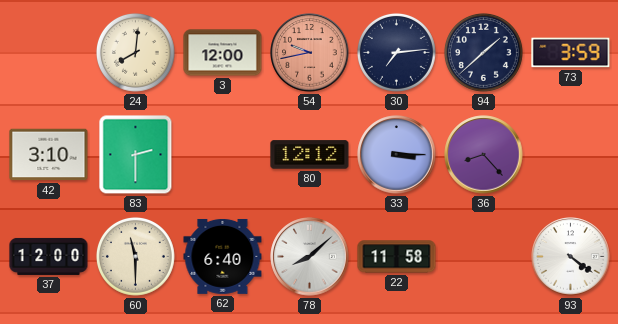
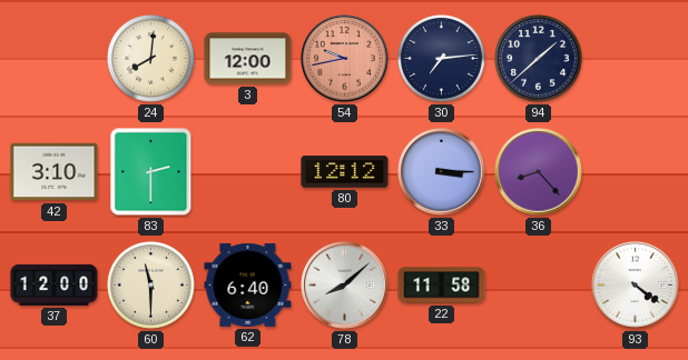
73: 3:59 -> none (571, 53)
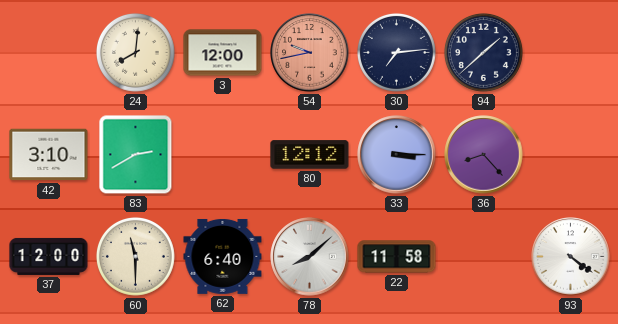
83: 2:30 -> 2:40 (136, 155)
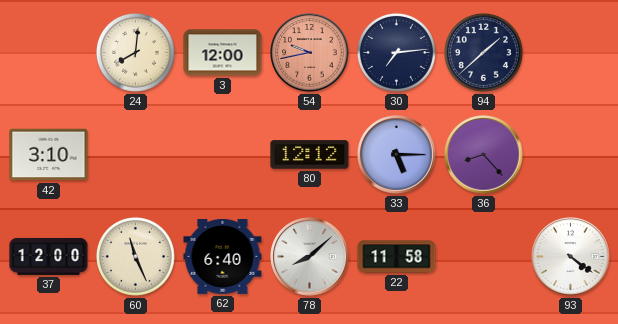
83: 2:40 -> none (136, 155)
33: 3:15 -> 5:15 (397, 155)
60: 11:30 -> 11:26 (135, 256)
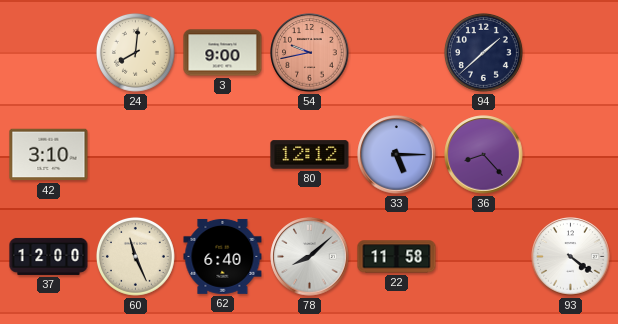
3: 12:00 -> 9:00 (223, 53)
30: 7:14 -> none (396, 52)
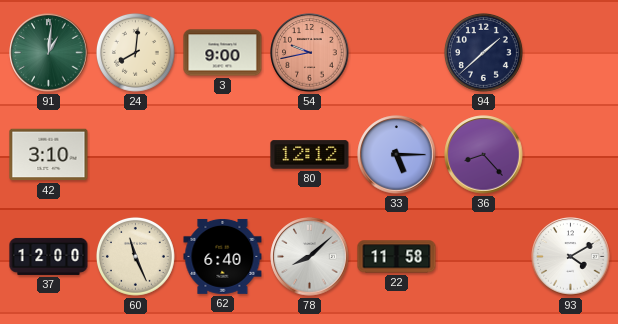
91: none -> 1:01 (49, 53)
93: 4:21 -> 4:10 (571, 257)
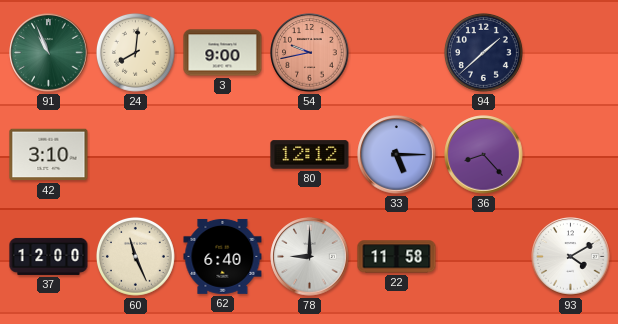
91: 1:01 -> 10:56 (49, 53)
78: 8:08 -> 9:00 (310, 257)
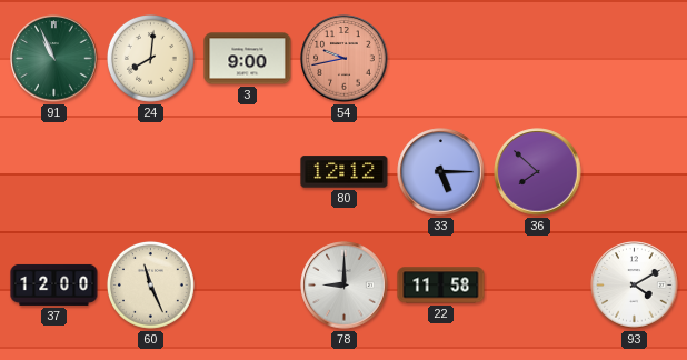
94: 1:38 -> none (483, 52)
42: 3:10 -> none (49, 155)
36: 8:23 -> 7:52 (538, 172)
62: 6:40 -> none (223, 256)
